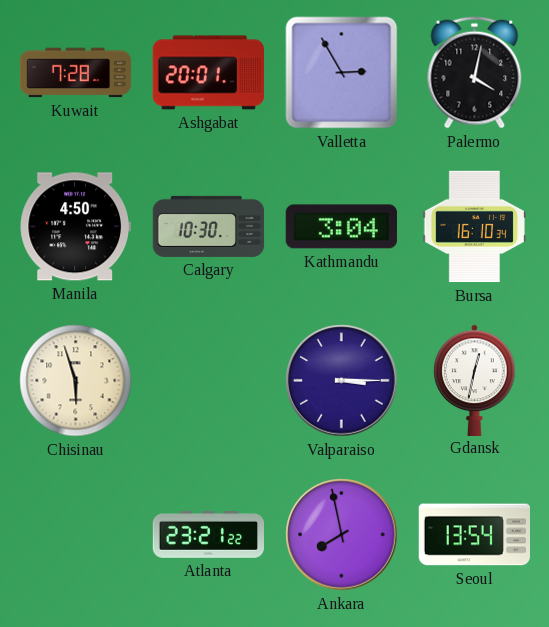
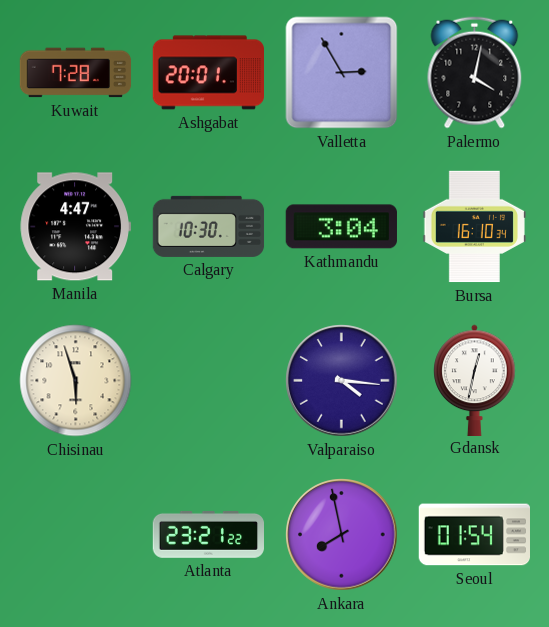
Manila: 4:50 -> 4:47 (75, 227)
Valparaiso: 3:15 -> 4:16 (342, 381)
Seoul: 13:54 -> 01:54 (475, 535)
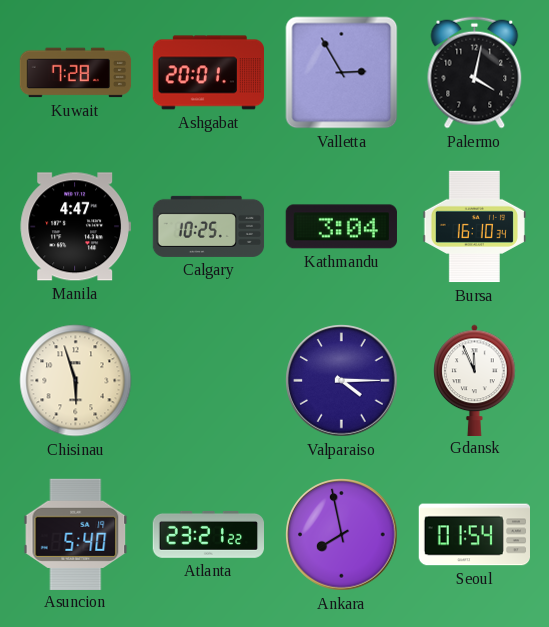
Calgary: 10:30 -> 10:25 (209, 226)
Valparaiso: 4:16 -> 4:15 (342, 381)
Gdansk: 12:32 -> 11:56 (475, 380)
Asuncion: none -> 5:40 (76, 534)
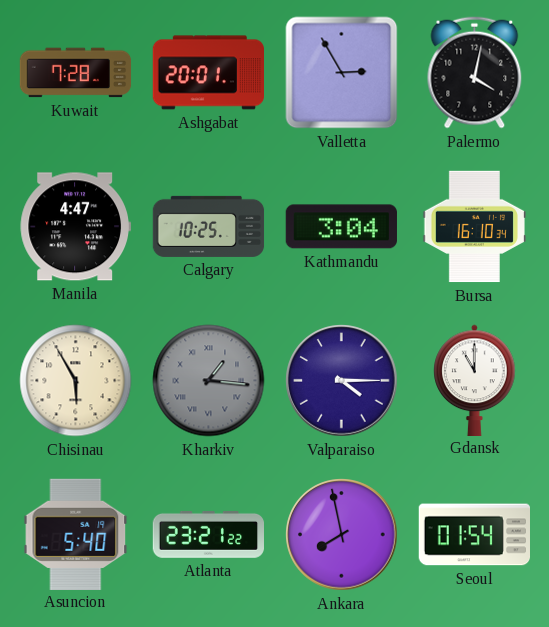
Chisinau: 5:57 -> 5:55 (76, 381)
Kharkiv: none -> 1:16 (209, 381)
Gdansk: 11:56 -> 11:00 (475, 380)
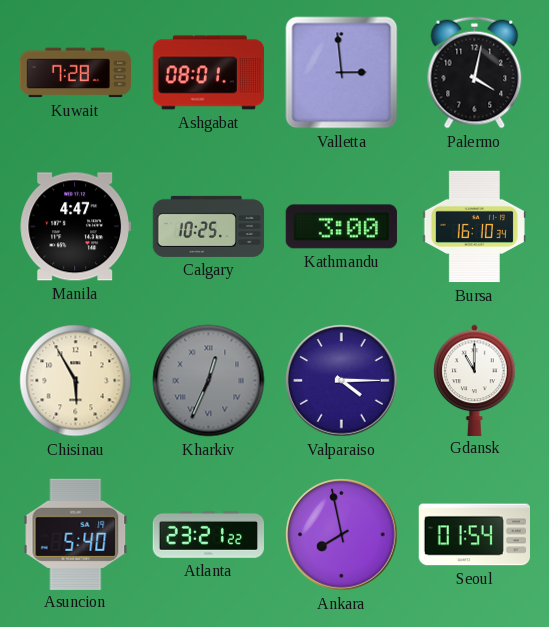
Ashgabat: 20:01 -> 08:01 (208, 73)
Valletta: 2:55 -> 2:59 (342, 73)
Kathmandu: 3:04 -> 3:00 (341, 227)
Kharkiv: 1:16 -> 12:34 (209, 381)
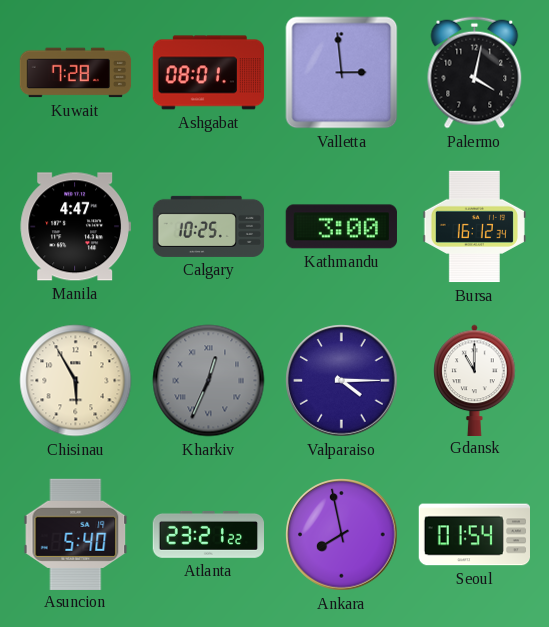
Bursa: 16:10 -> 16:12 (474, 227)
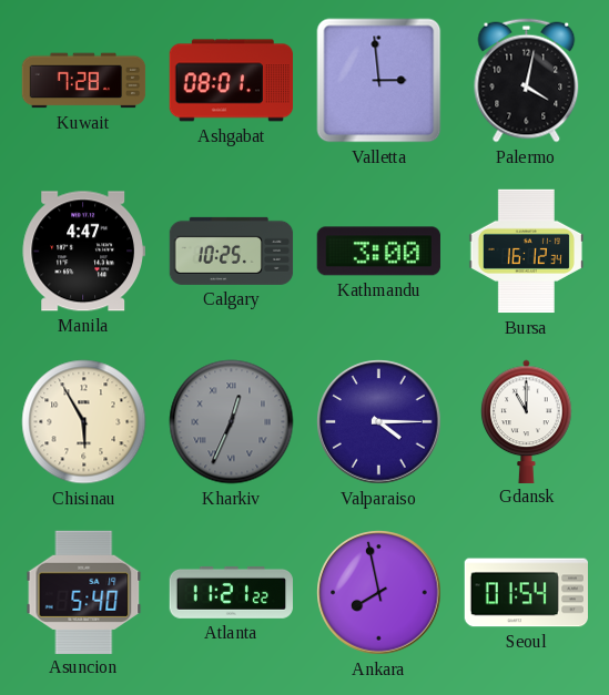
Atlanta: 23:21 -> 11:21 (231, 592)
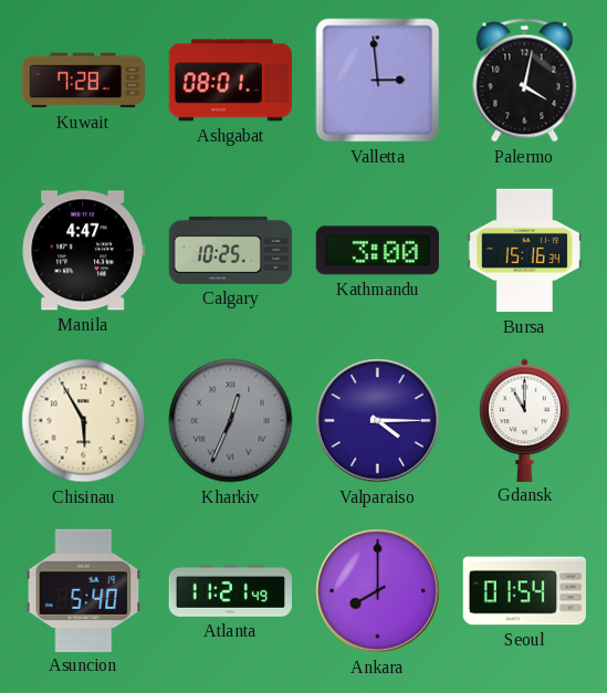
Bursa: 16:12 -> 15:16 (524, 251)
Atlanta: 11:21:22 -> 11:21:49 (230, 590)
Ankara: 7:58 -> 8:00 (378, 591)
